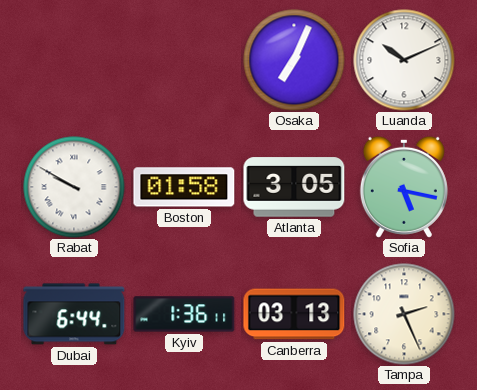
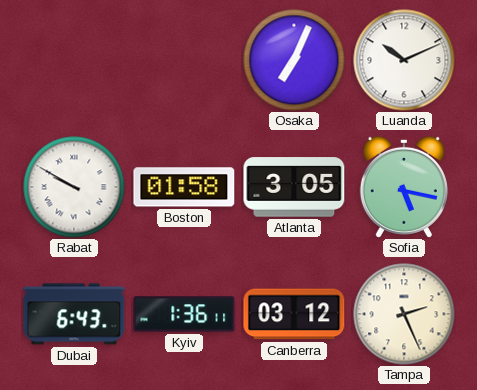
Dubai: 6:44 -> 6:43 (74, 314)
Canberra: 03:13 -> 03:12 (294, 314)
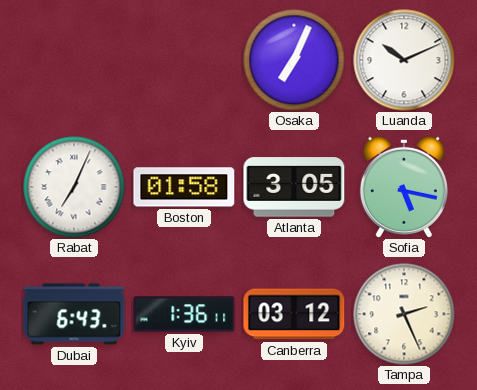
Rabat: 9:50 -> 7:04 (74, 187)
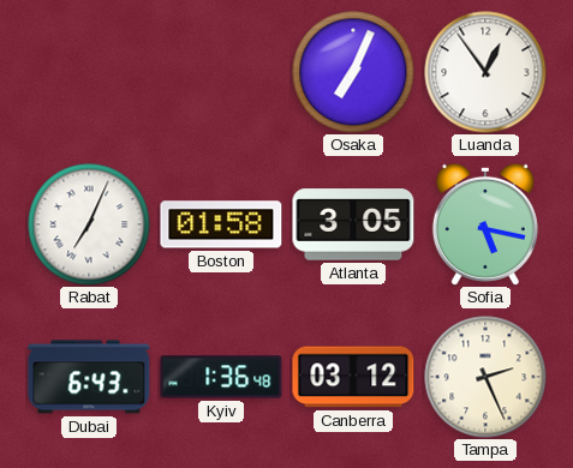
Luanda: 10:11 -> 12:54 (485, 72)
Kyiv: 1:36:11 -> 1:36:48 (221, 377)
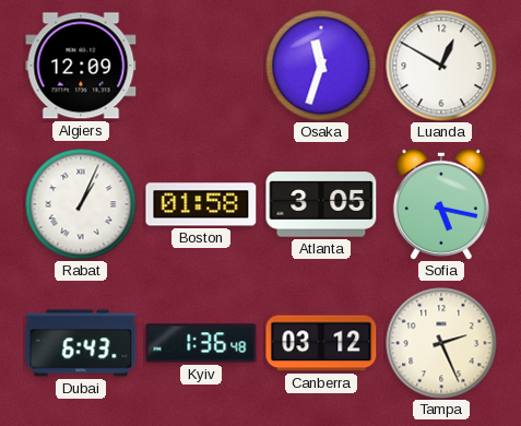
Algiers: none -> 12:09 (81, 66)
Osaka: 7:04 -> 11:33 (321, 66)
Luanda: 12:54 -> 12:50 (441, 66)
Rabat: 7:04 -> 1:04 (81, 204)
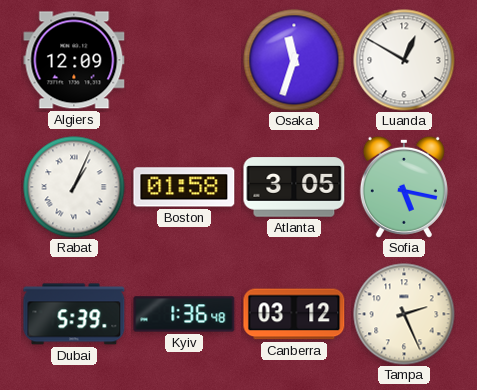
Dubai: 6:43 -> 5:39 (74, 314)
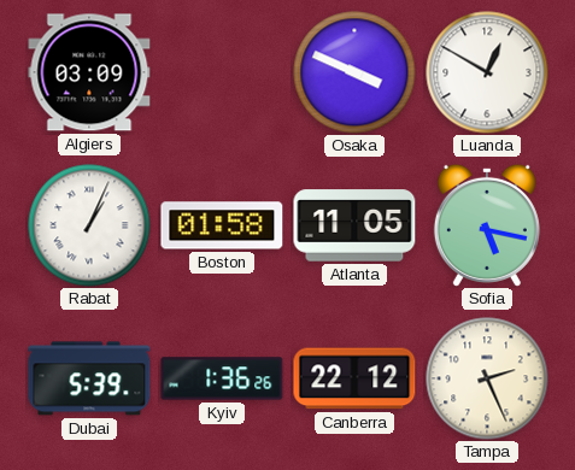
Algiers: 12:09 -> 03:09 (89, 72)
Osaka: 11:33 -> 3:49 (354, 72)
Atlanta: 3:05 -> 11:05 (354, 225)
Kyiv: 1:36:48 -> 1:36:26 (222, 378)
Canberra: 03:12 -> 22:12 (354, 378)
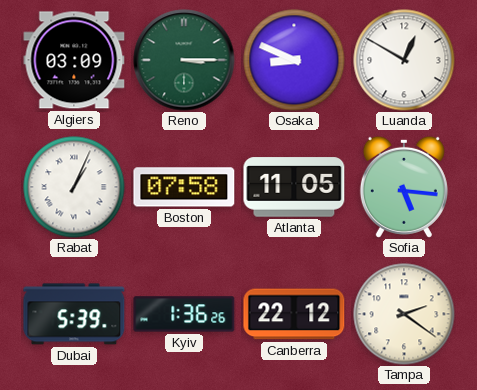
Reno: none -> 3:15 (184, 60)
Osaka: 3:49 -> 8:49 (294, 60)
Boston: 01:58 -> 07:58 (184, 187)
Sofia: 5:17 -> 5:16 (404, 187)
Tampa: 2:26 -> 2:21 (404, 314)
